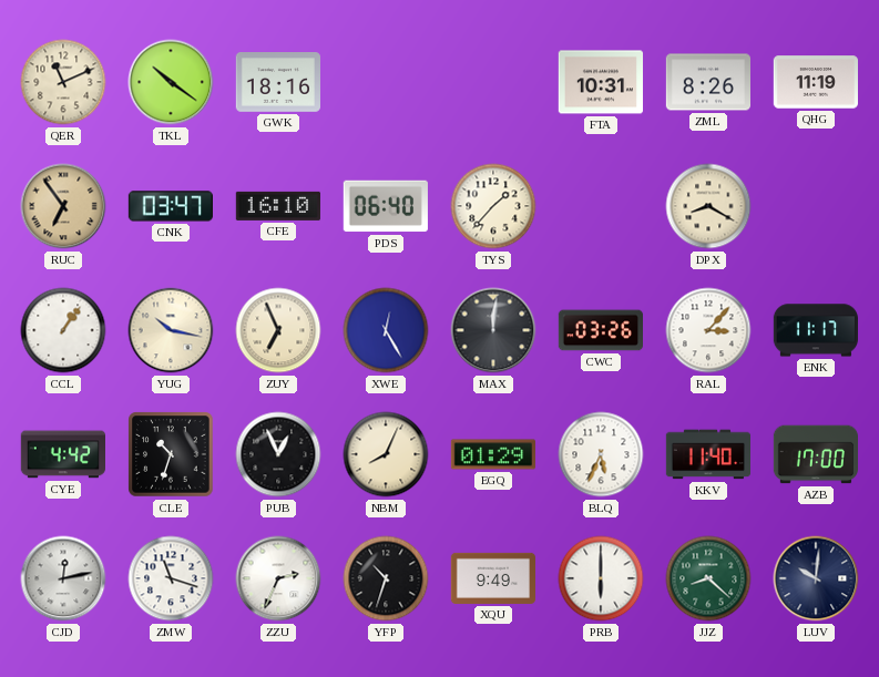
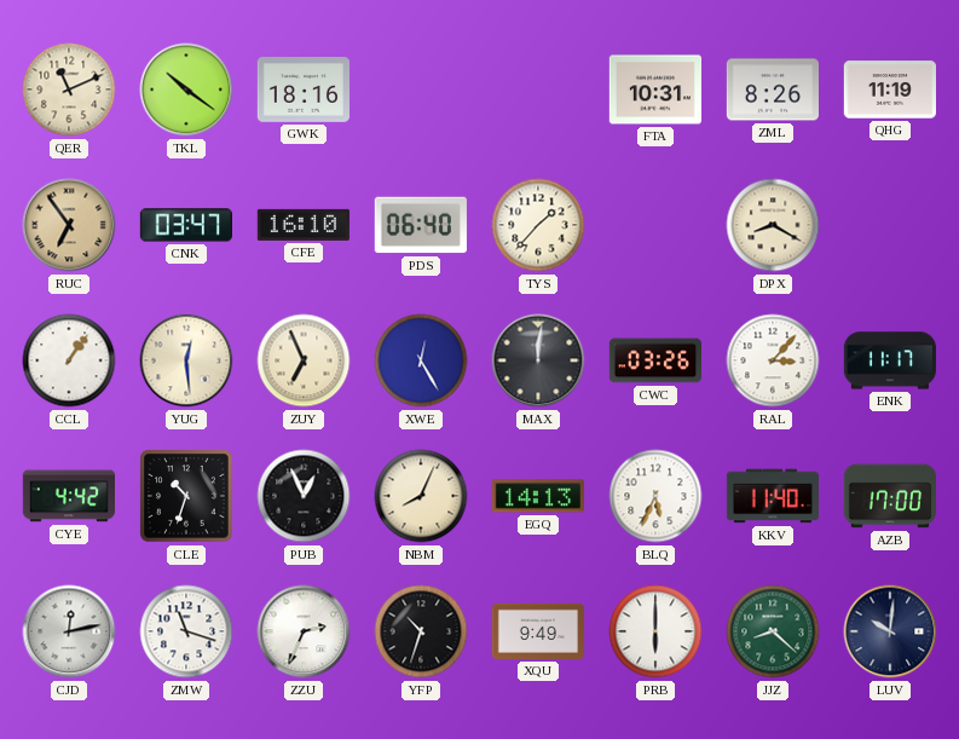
YUG: 10:17 -> 12:29 (186, 360)
EGQ: 01:29 -> 14:13 (537, 496)
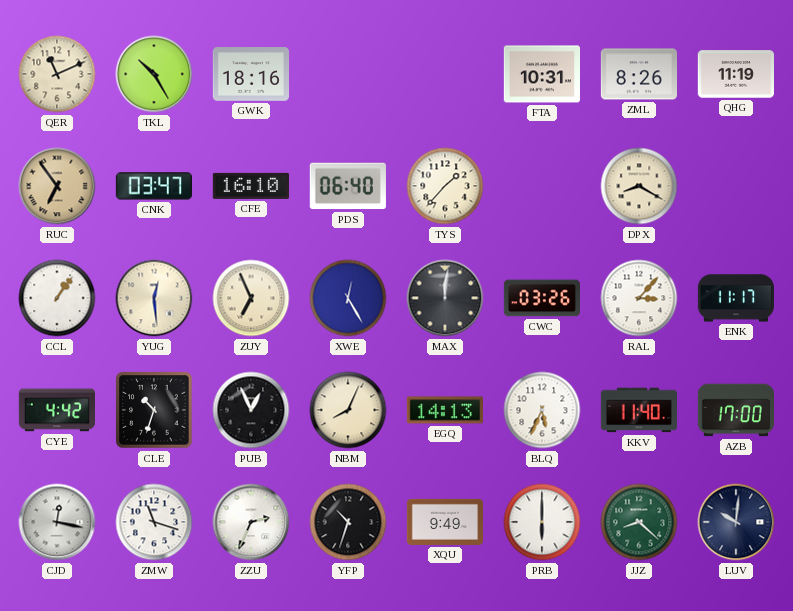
TKL: 10:21 -> 10:25 (154, 74)
CJD: 12:13 -> 12:17 (57, 522)
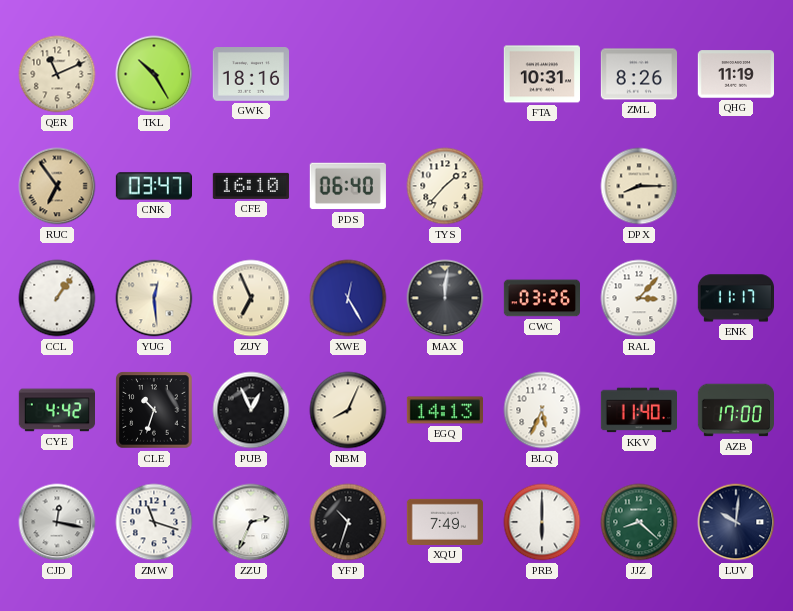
DPX: 8:20 -> 8:15 (639, 186)
XQU: 9:49 -> 7:49 (444, 522)
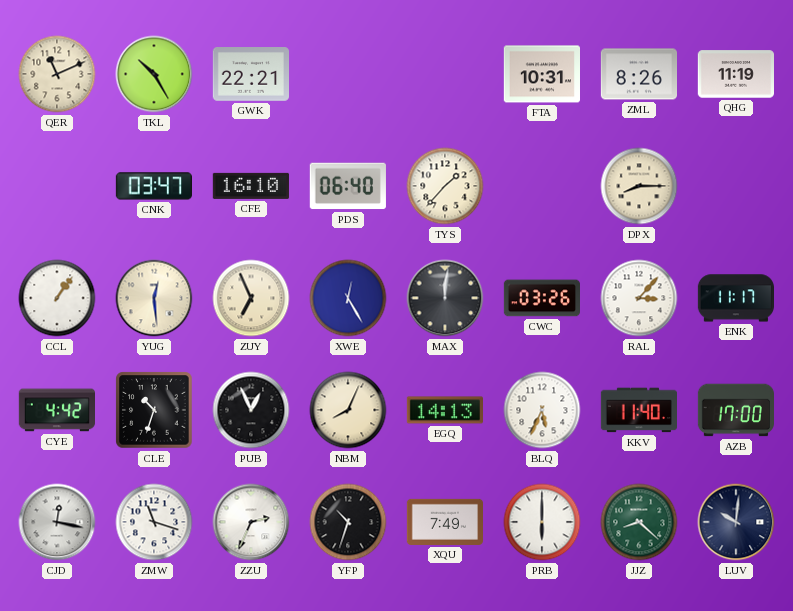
GWK: 18:16 -> 22:21 (250, 75)
RUC: 6:54 -> none (57, 186)
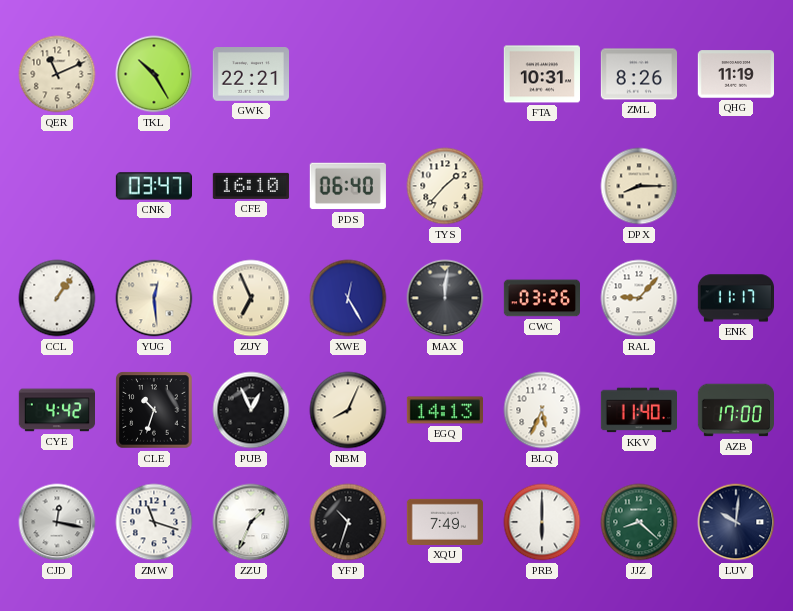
RAL: 3:07 -> 9:07 (639, 298)
ZZU: 2:34 -> 1:34 (251, 522)
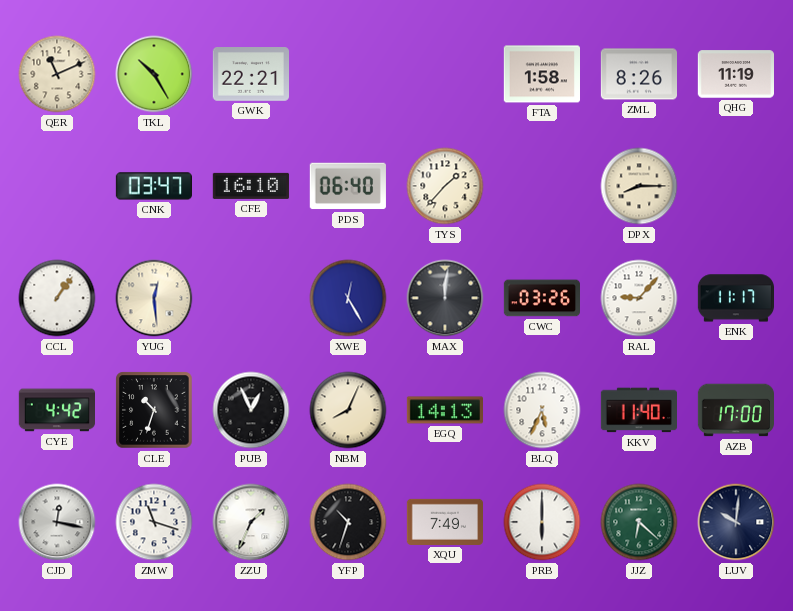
FTA: 10:31 -> 1:58 (541, 74)
ZUY: 6:56 -> none (251, 298)
JJZ: 8:22 -> 6:22 (639, 522)
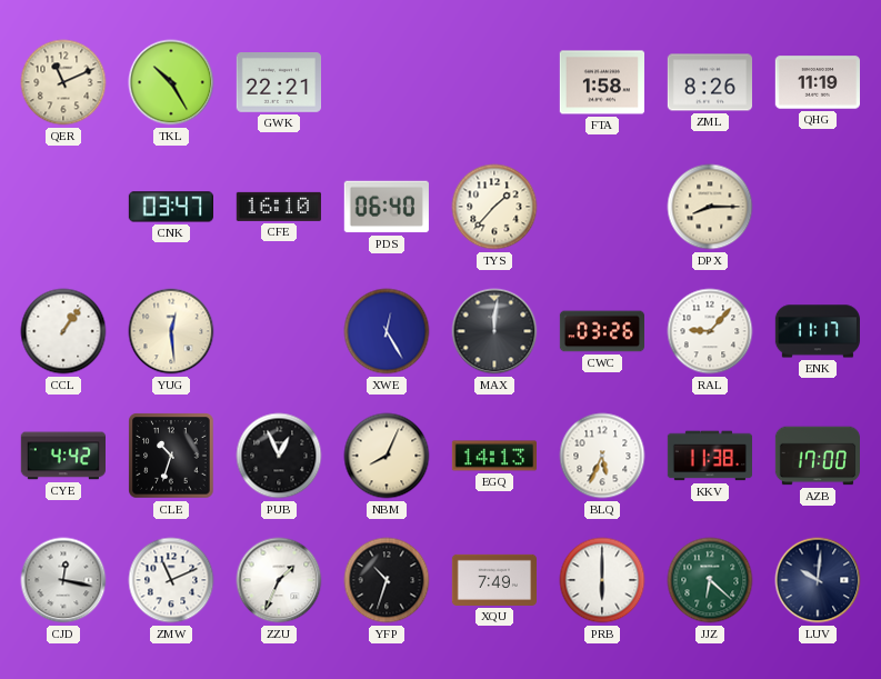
KKV: 11:40 -> 11:38 (709, 456)
ZMW: 11:18 -> 11:11 (171, 580)
